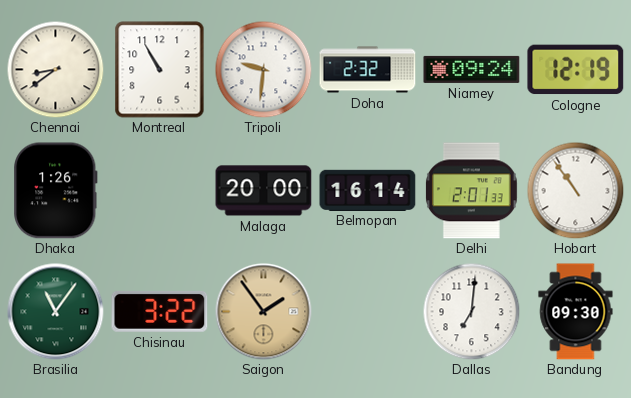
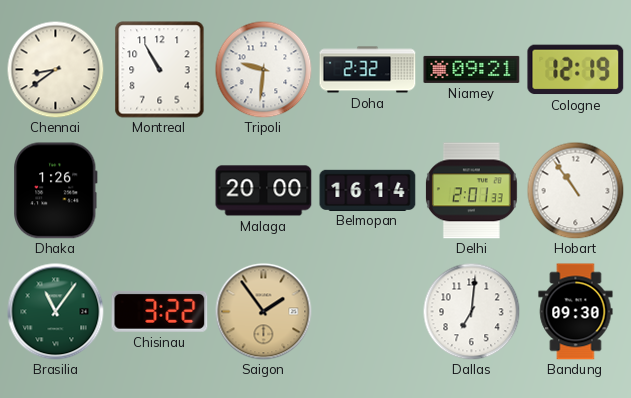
Niamey: 09:24 -> 09:21 (472, 69)
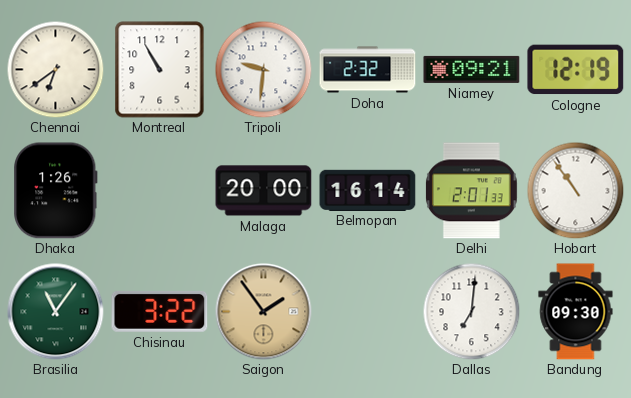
Chennai: 8:39 -> 6:39 (55, 69)
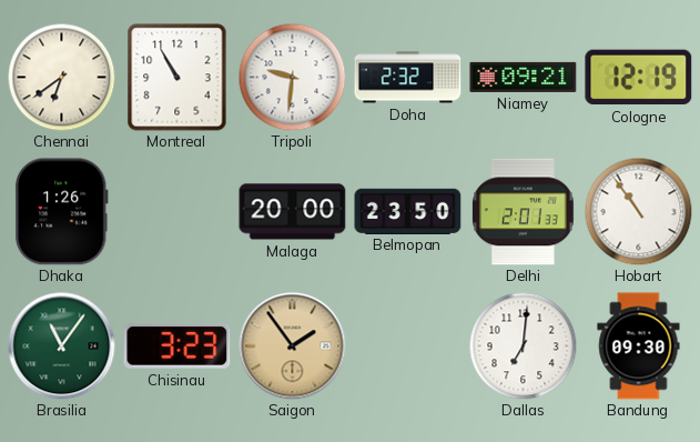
Belmopan: 16:14 -> 23:50 (408, 211)
Chisinau: 3:22 -> 3:23 (177, 345)
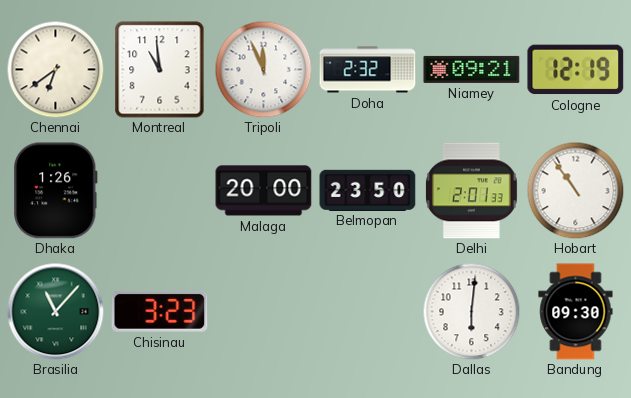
Montreal: 10:55 -> 10:59 (160, 70)
Tripoli: 9:31 -> 11:56 (263, 69)
Brasilia: 11:06 -> 11:07 (56, 312)
Saigon: 1:54 -> none (293, 346)
Dallas: 7:01 -> 6:01 (471, 311)
